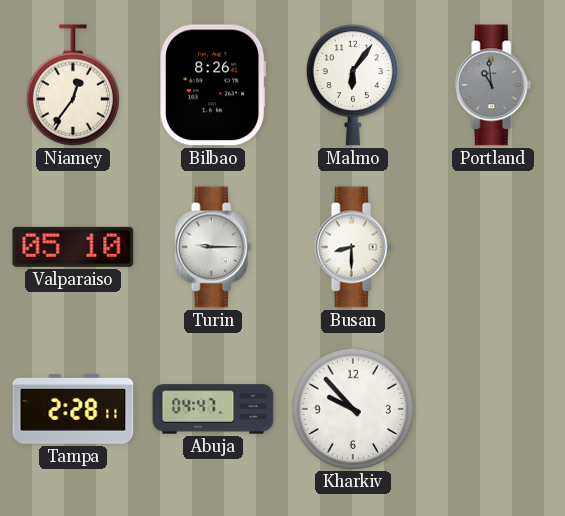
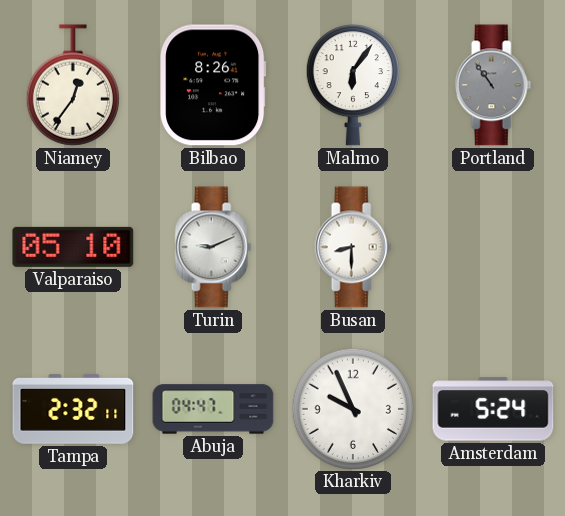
Portland: 10:59 -> 10:54 (493, 85)
Turin: 9:15 -> 9:11 (213, 247)
Tampa: 2:28 -> 2:32 (73, 410)
Kharkiv: 9:53 -> 9:56 (352, 408)
Amsterdam: none -> 5:24 (493, 409)
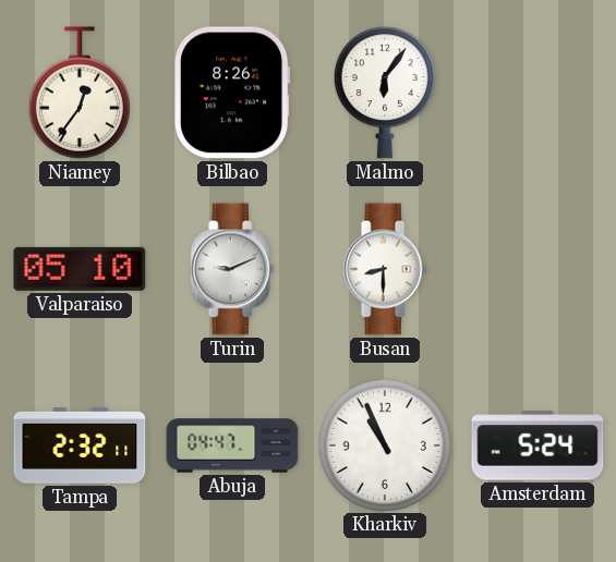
Portland: 10:54 -> none (493, 85)
Kharkiv: 9:56 -> 10:56 (384, 444)
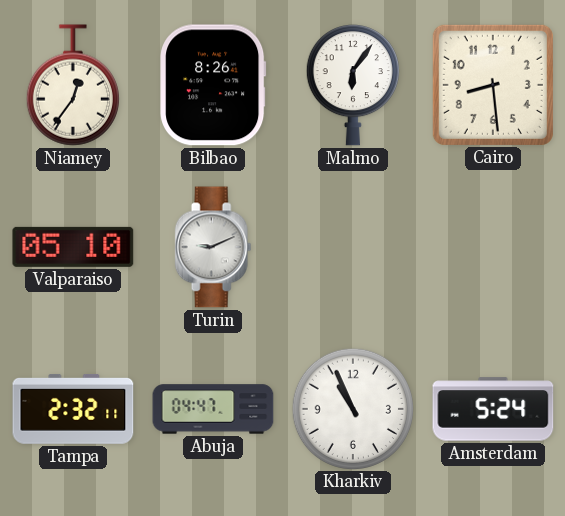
Cairo: none -> 8:29 (493, 85)
Busan: 8:30 -> none (385, 269)
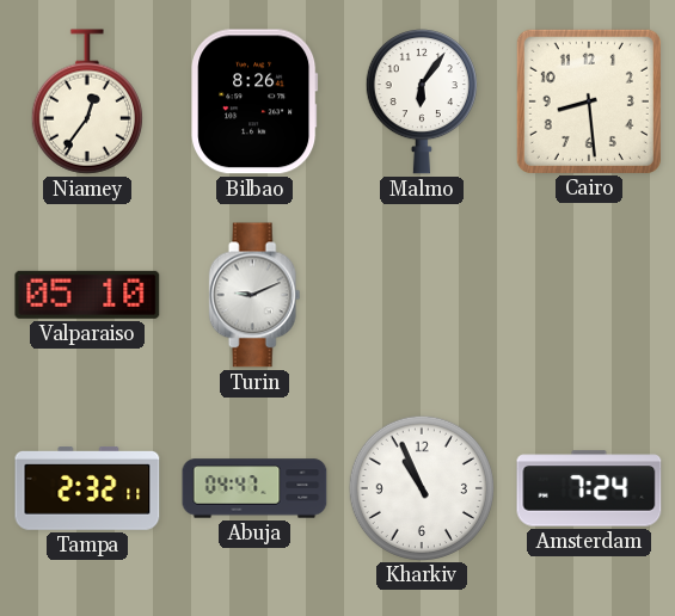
Amsterdam: 5:24 -> 7:24 (589, 488)
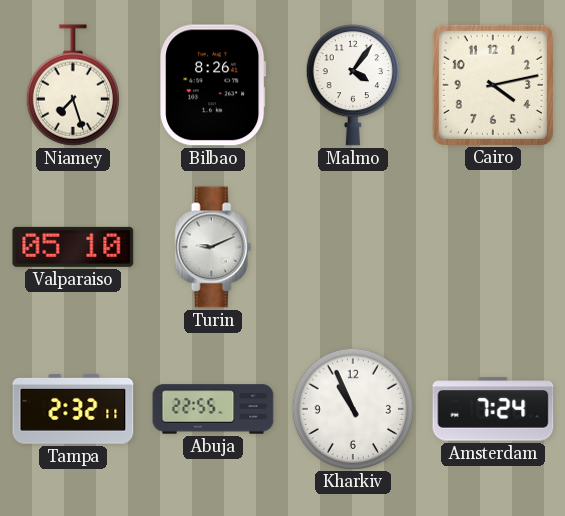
Niamey: 12:36 -> 7:27 (73, 85)
Malmo: 6:06 -> 4:06 (353, 86)
Cairo: 8:29 -> 4:13 (493, 85)
Abuja: 04:47 -> 22:55 (213, 409)
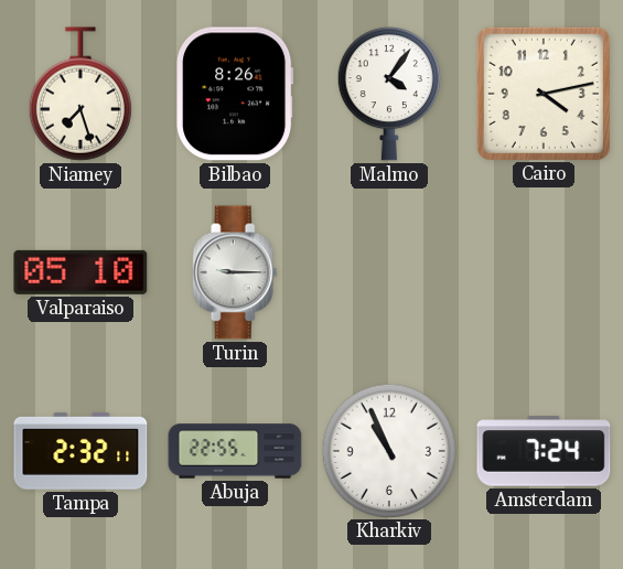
Turin: 9:11 -> 9:15 (235, 272)
